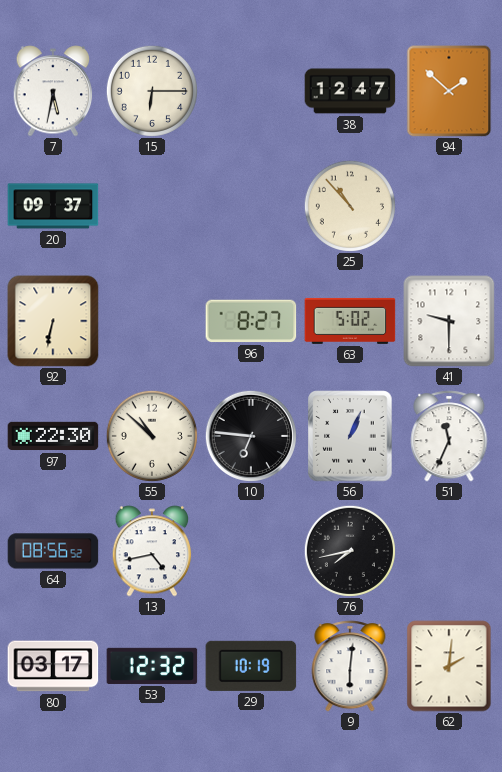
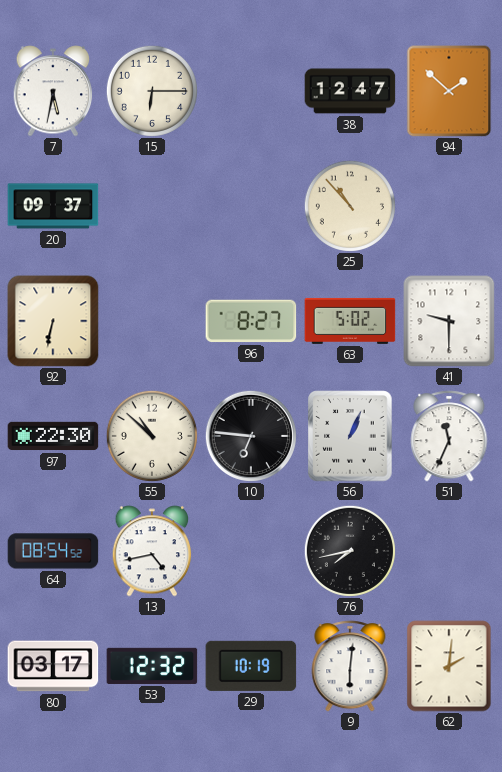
64: 08:56 -> 08:54 (53, 551)
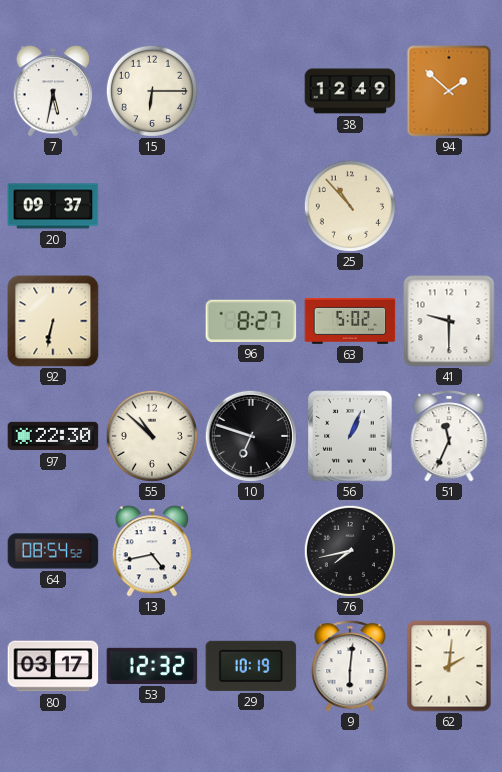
38: 12:47 -> 12:49 (350, 91)
10: 6:46 -> 6:48 (251, 436)
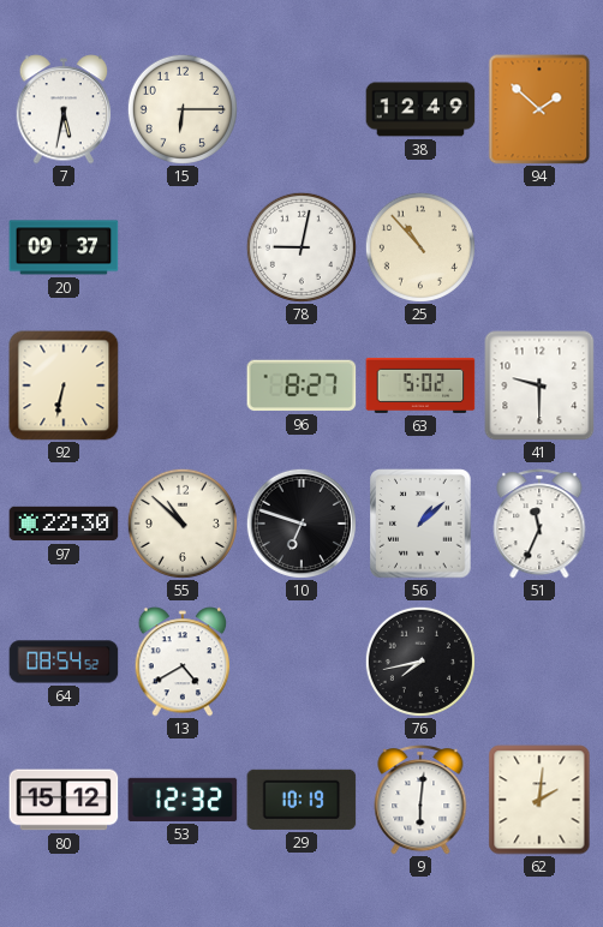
78: none -> 9:02 (301, 247)
56: 1:04 -> 1:08 (420, 524)
13: 4:43 -> 4:40 (183, 662)
80: 03:17 -> 15:12 (64, 800)
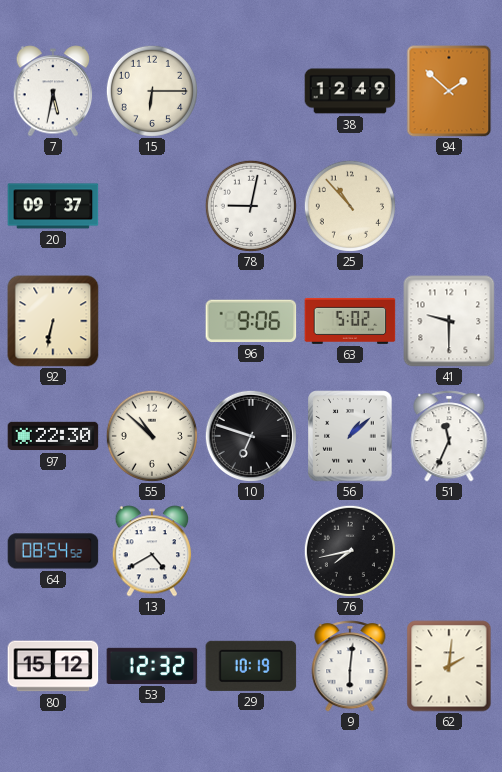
96: 8:27 -> 9:06 (251, 321)
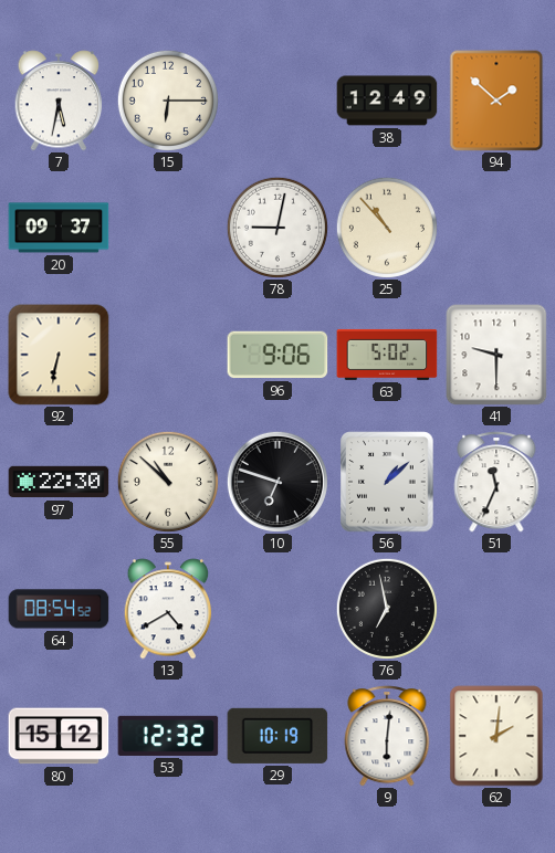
76: 7:43 -> 6:58 (387, 609)
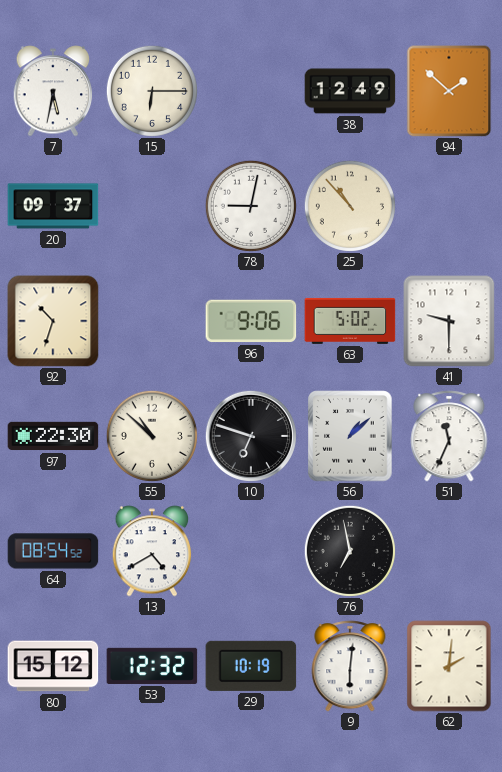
92: 6:32 -> 10:33 (53, 321)
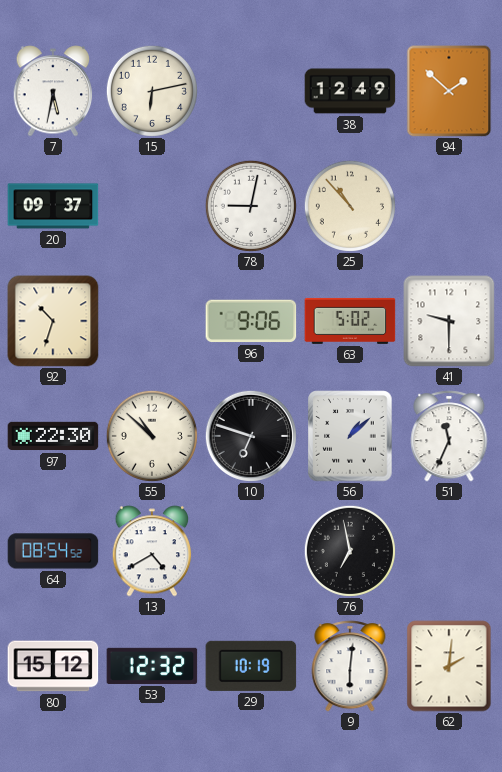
15: 6:15 -> 6:13 (152, 91)
